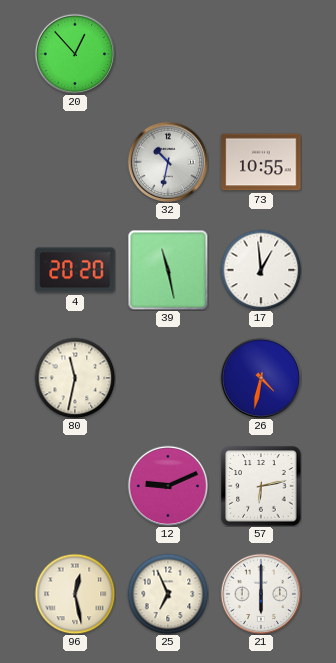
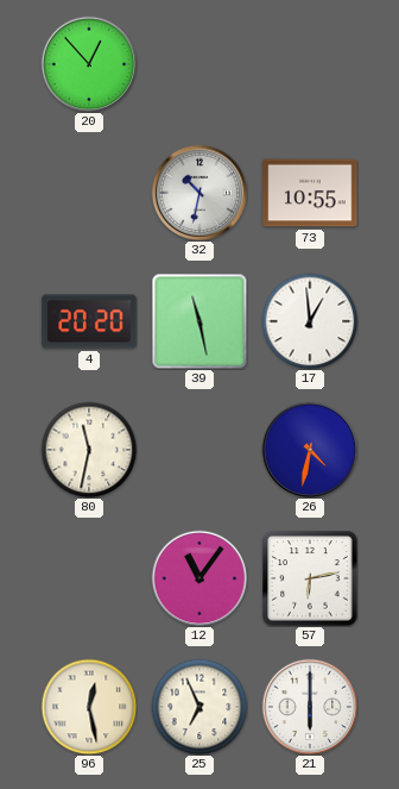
12: 9:11 -> 11:06 (199, 578)
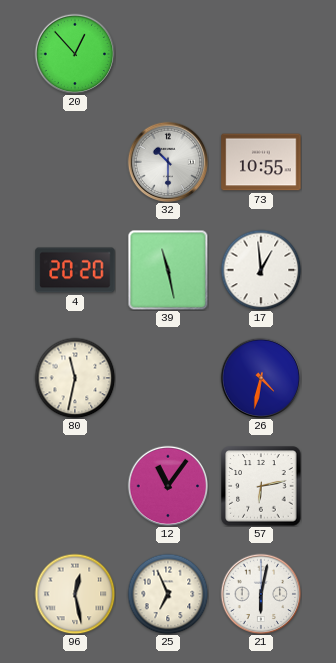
32: 10:32 -> 10:30 (168, 162)
21: 6:00 -> 6:02 (261, 594)
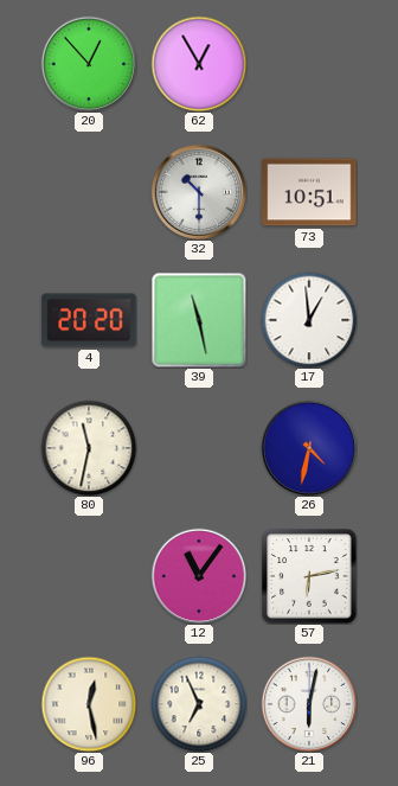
62: none -> 12:55 (199, 64)
73: 10:55 -> 10:51 (309, 192)
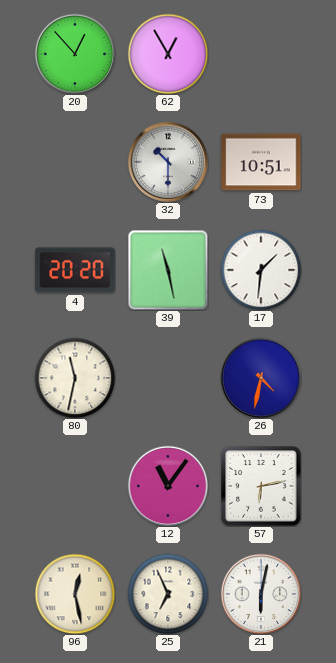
17: 12:59 -> 1:31 (261, 270)
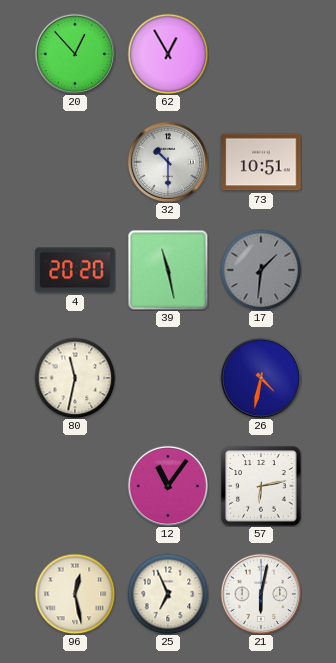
17 dial: white -> grey (261, 270)
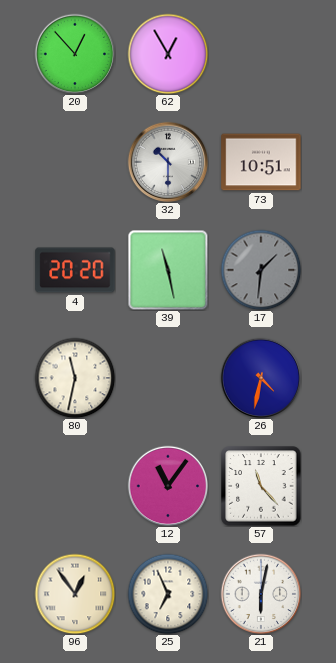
57: 6:13 -> 11:23 (261, 486)
96: 12:28 -> 12:54 (75, 594)
